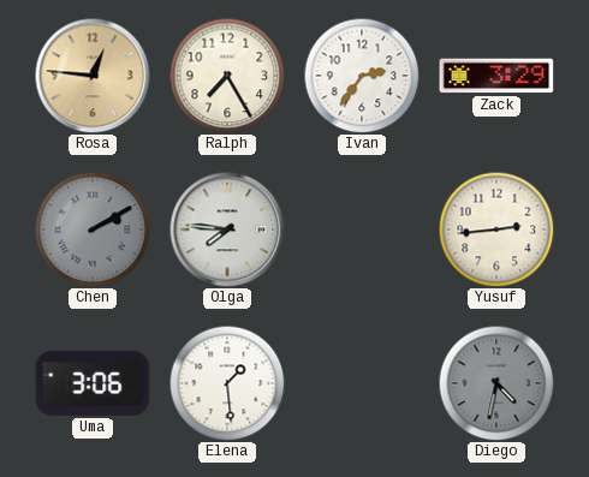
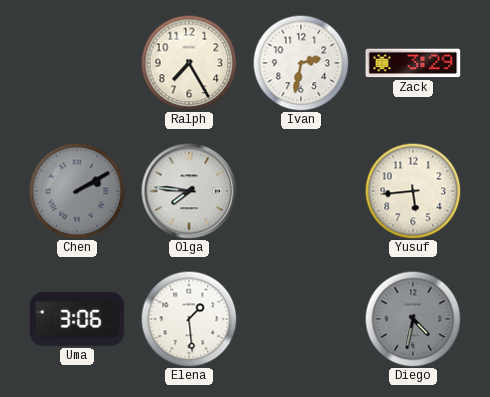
Rosa: 12:46 -> none (93, 76)
Ivan: 2:36 -> 2:32 (301, 63)
Yusuf: 2:44 -> 5:44 (413, 191)
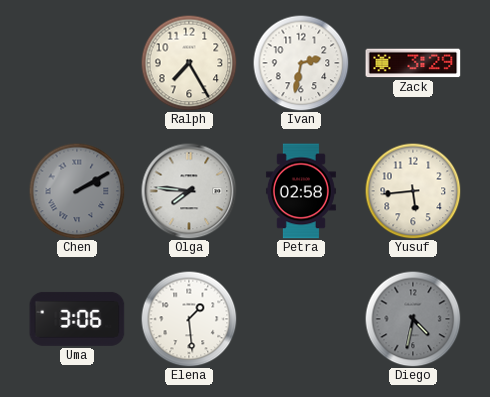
Petra: none -> 02:58 (301, 191)
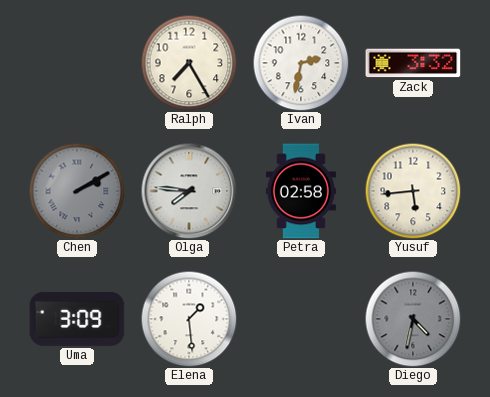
Zack: 3:29 -> 3:32 (413, 63)
Uma: 3:06 -> 3:09 (77, 319)
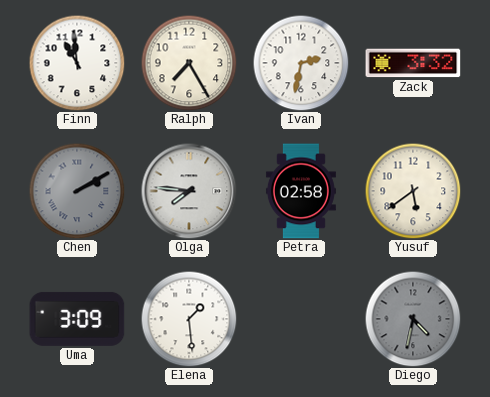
Finn: none -> 10:59 (77, 63)
Yusuf: 5:44 -> 5:39 (413, 191)
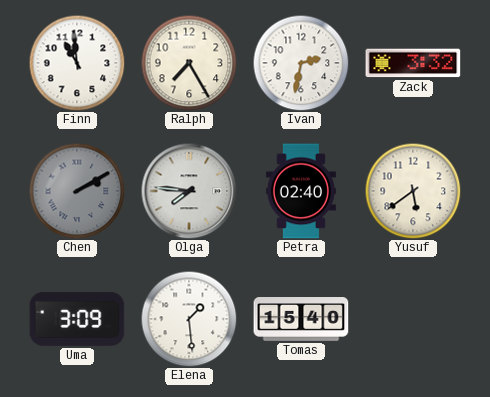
Petra: 02:58 -> 02:40 (301, 191)
Tomas: none -> 15:40 (301, 320)
Diego: 4:32 -> none (413, 319)
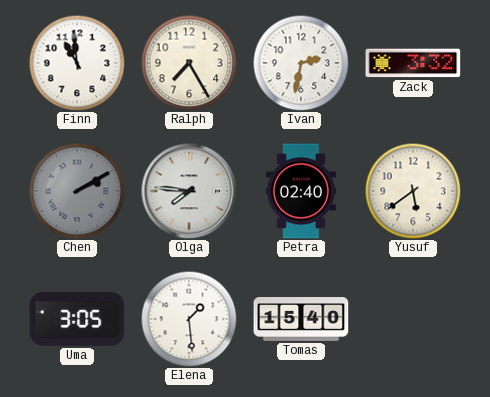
Uma: 3:09 -> 3:05 (77, 319)
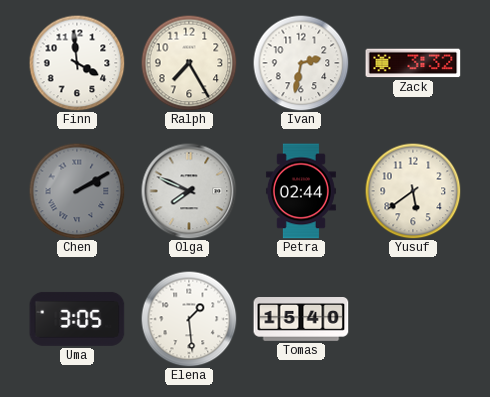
Finn: 10:59 -> 3:59 (77, 63)
Olga: 7:46 -> 7:49 (189, 191)
Petra: 02:40 -> 02:44 (301, 191)
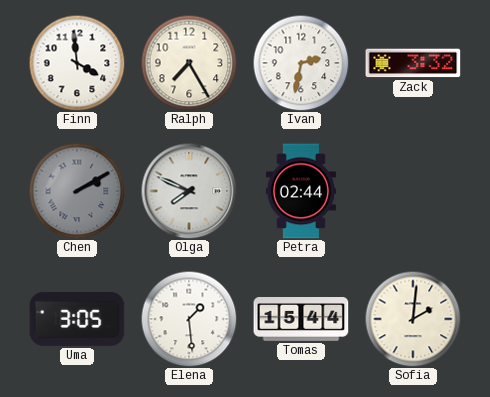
Yusuf: 5:39 -> none (413, 191)
Tomas: 15:40 -> 15:44 (301, 320)
Sofia: none -> 2:01 (413, 319)
